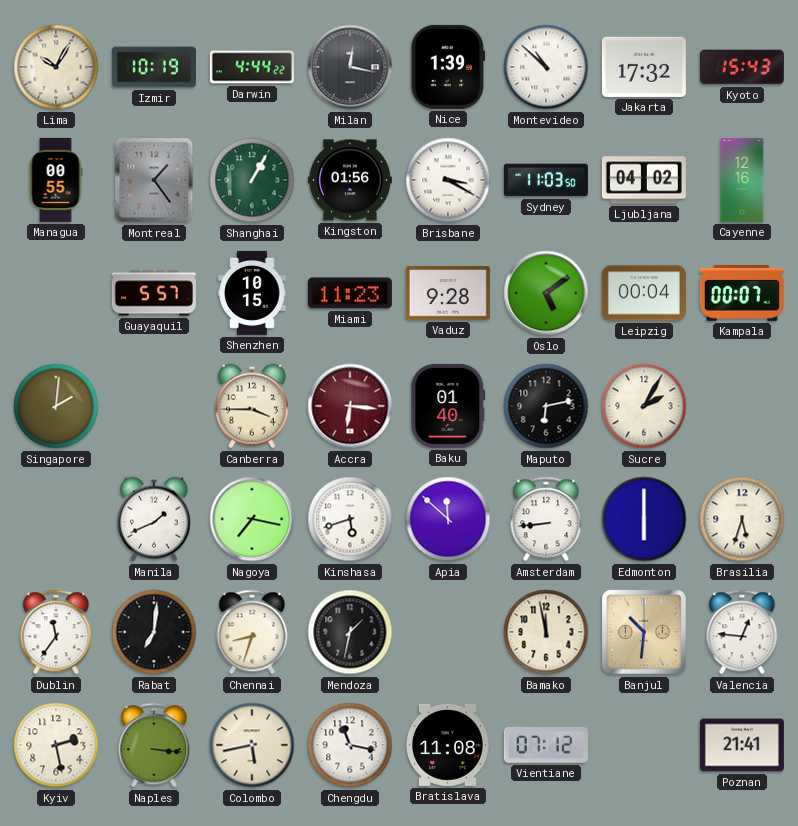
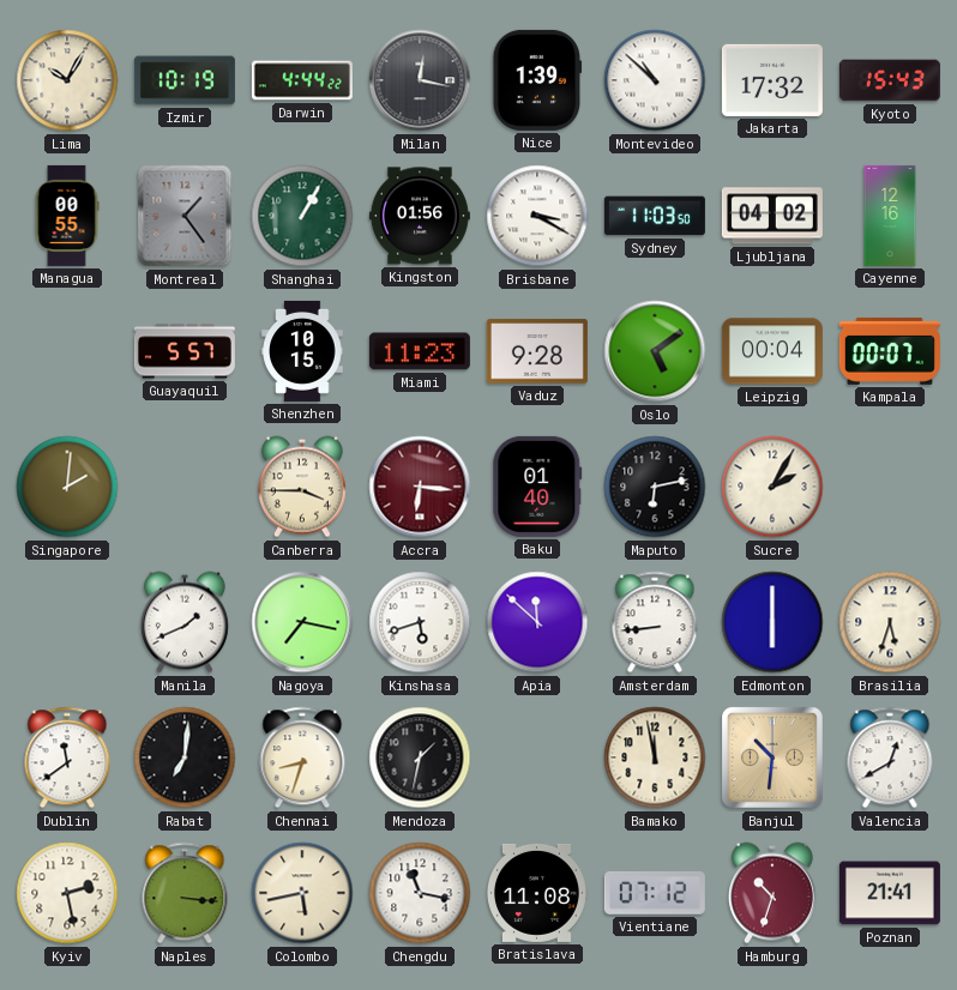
Dublin: 11:36 -> 11:39 (67, 757)
Valencia: 12:46 -> 12:40 (890, 757)
Hamburg: none -> 10:33 (772, 893)
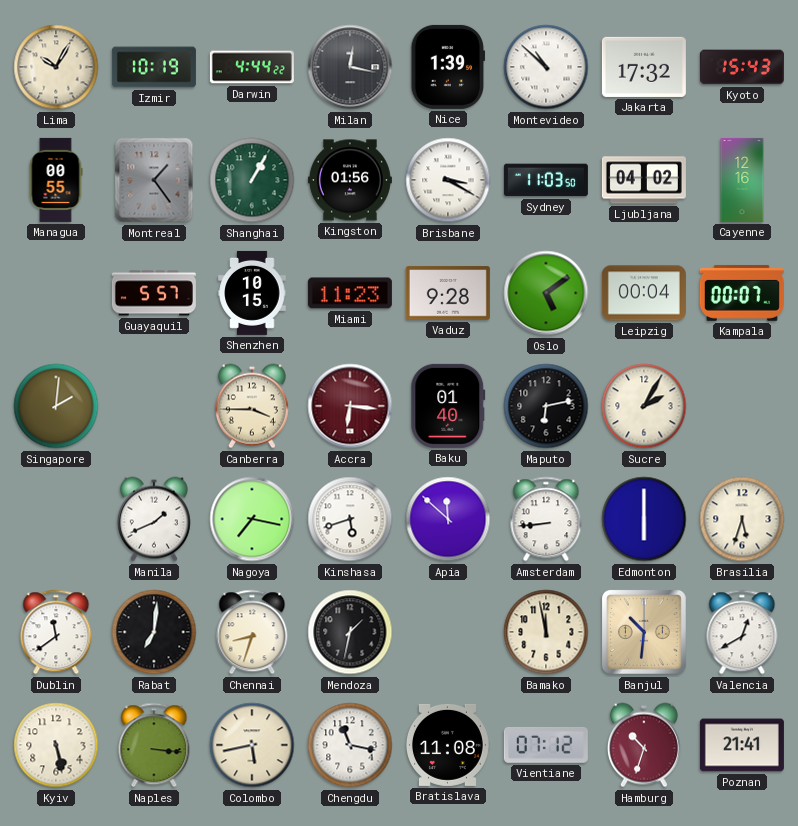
Kyiv: 2:28 -> 5:28 (56, 745)
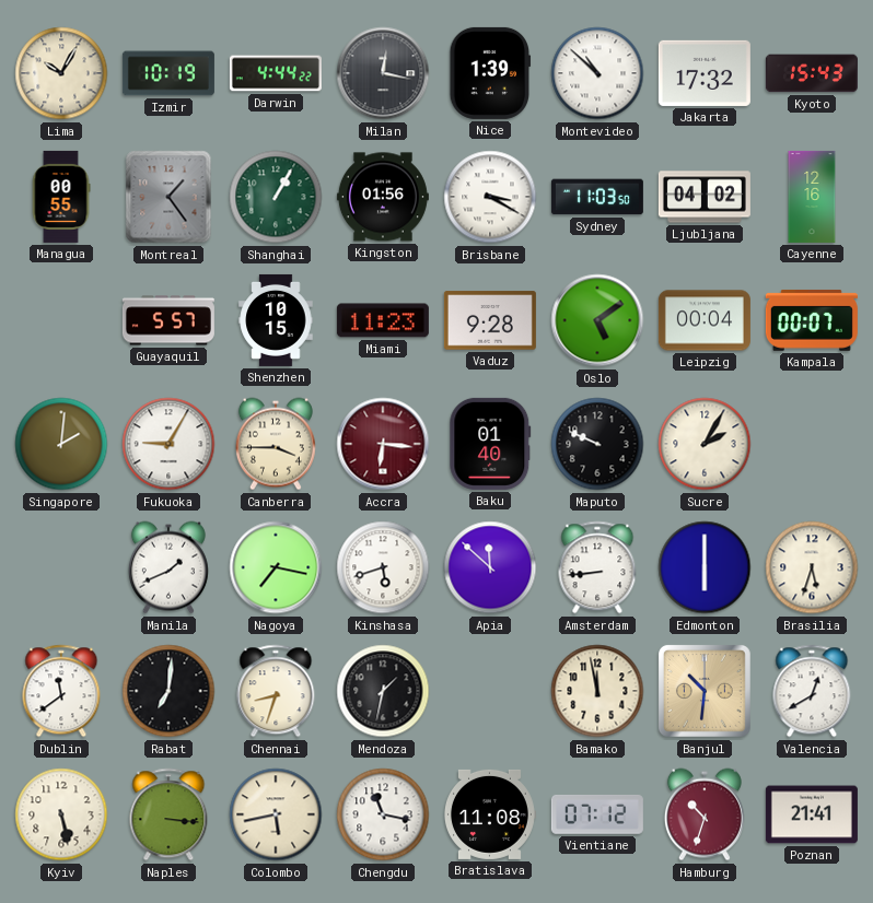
Fukuoka: none -> 9:05 (168, 444)
Maputo: 6:13 -> 9:49 (597, 444)
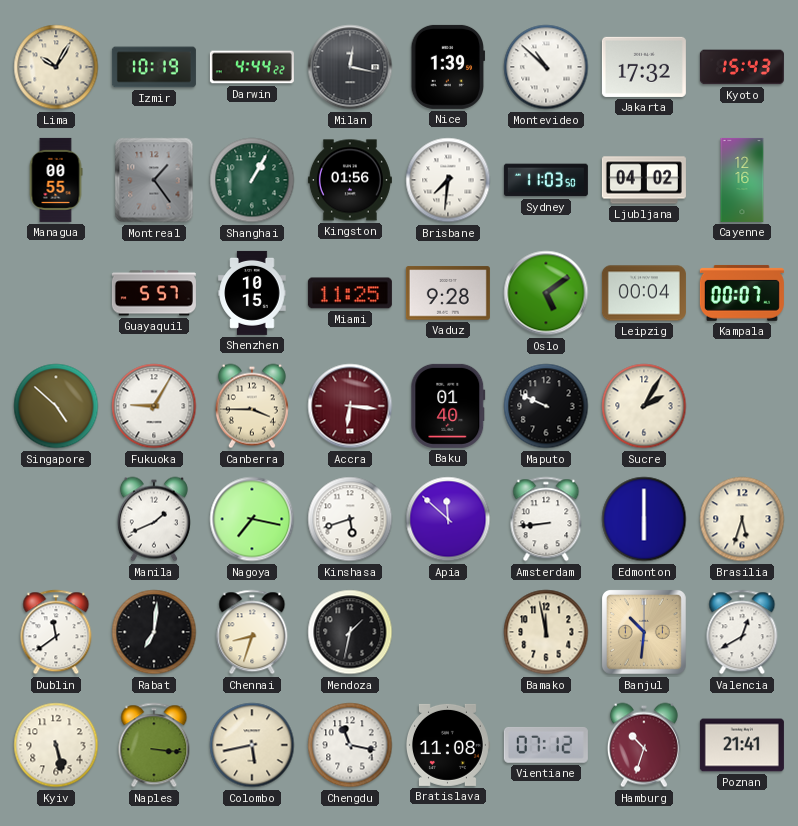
Brisbane: 3:20 -> 7:31 (448, 180)
Miami: 11:23 -> 11:25 (350, 293)
Singapore: 2:01 -> 4:52 (56, 406)
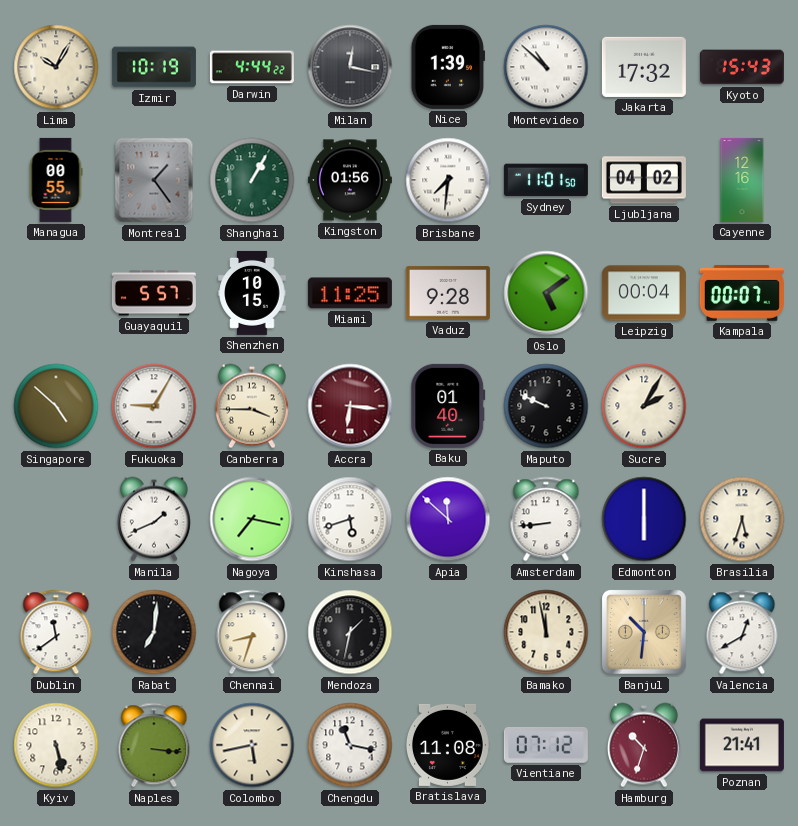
Sydney: 11:03 -> 11:01 (546, 180)
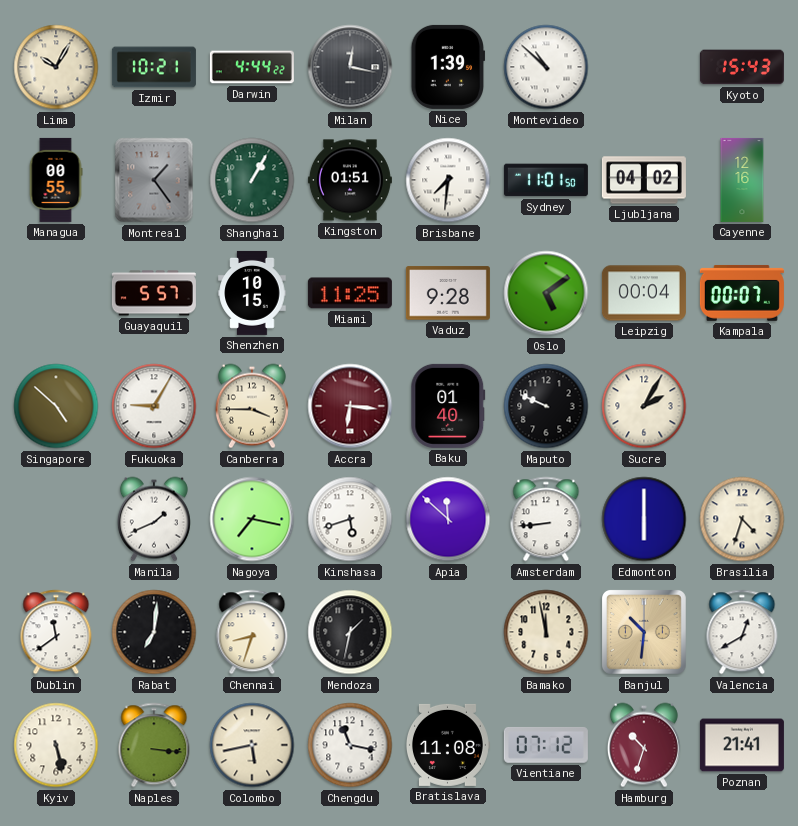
Izmir: 10:19 -> 10:21 (154, 67)
Jakarta: 17:32 -> none (644, 67)
Kingston: 01:56 -> 01:51 (350, 180)
Brasilia: 5:33 -> 4:33 (742, 519)
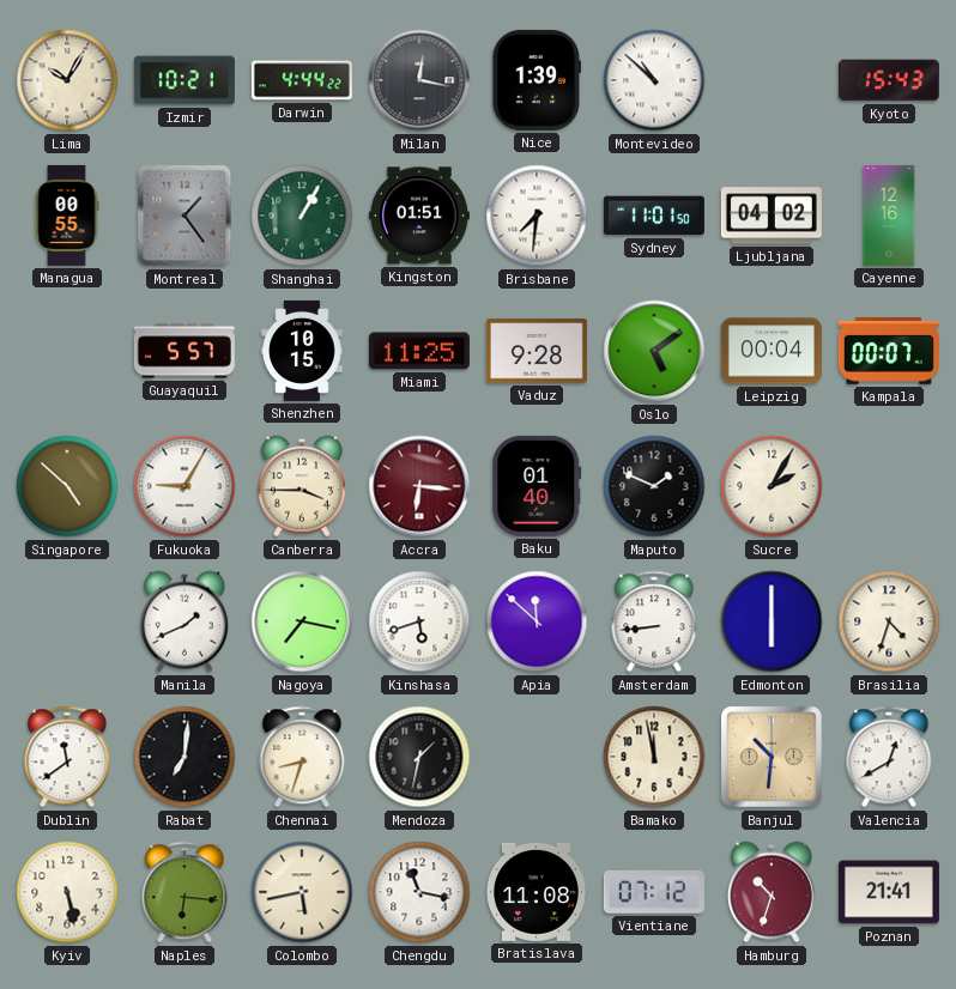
Maputo: 9:49 -> 1:49 (654, 486)
Naples: 3:16 -> 6:16 (184, 892)
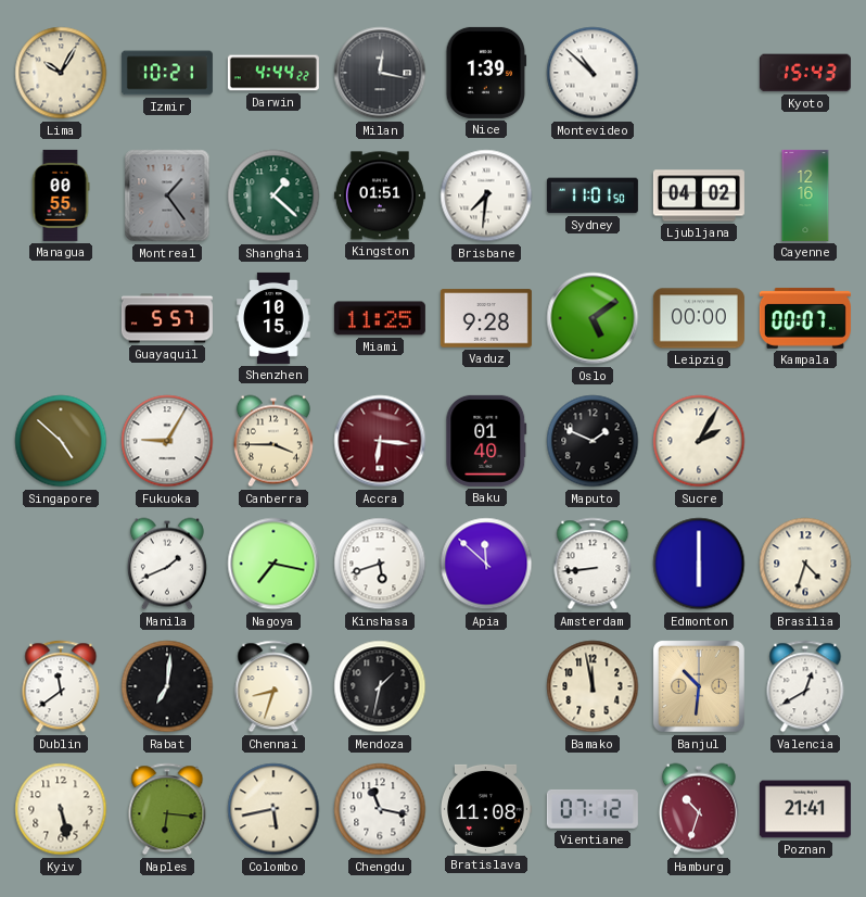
Shanghai: 1:05 -> 1:22 (273, 195)
Leipzig: 00:04 -> 00:00 (699, 318)
